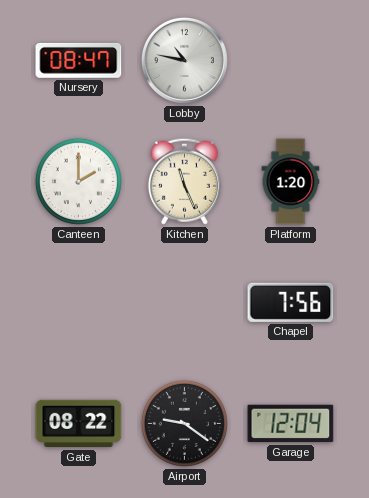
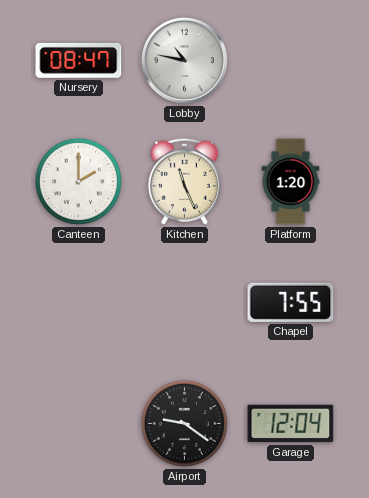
Chapel: 7:56 -> 7:55 (291, 302)
Gate: 08:22 -> none (79, 424)
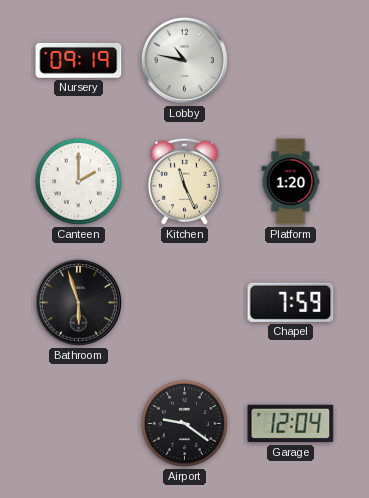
Nursery: 08:47 -> 09:19 (79, 60)
Bathroom: none -> 5:57 (78, 302)
Chapel: 7:55 -> 7:59 (291, 302)
